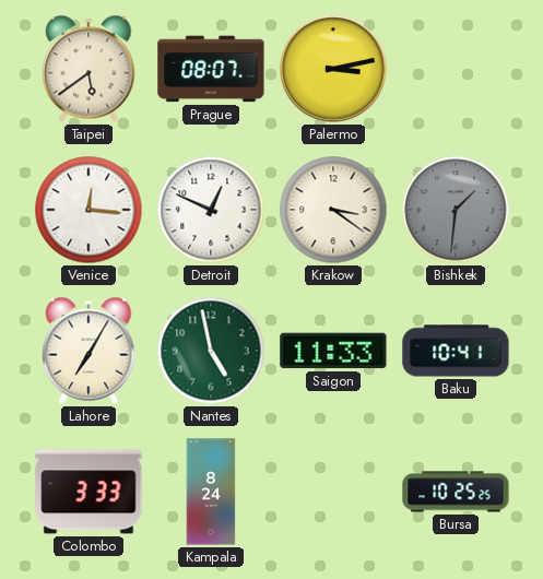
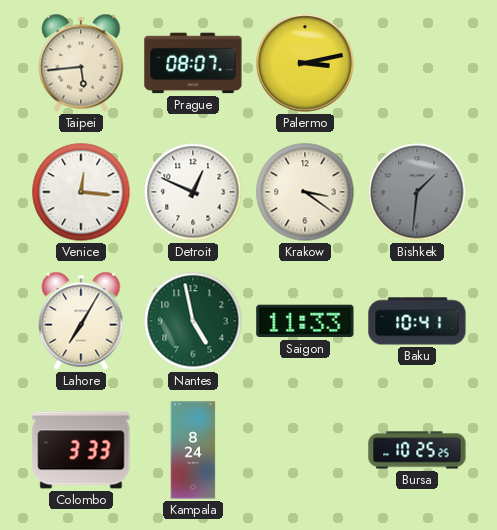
Taipei: 5:39 -> 5:44 (81, 63)
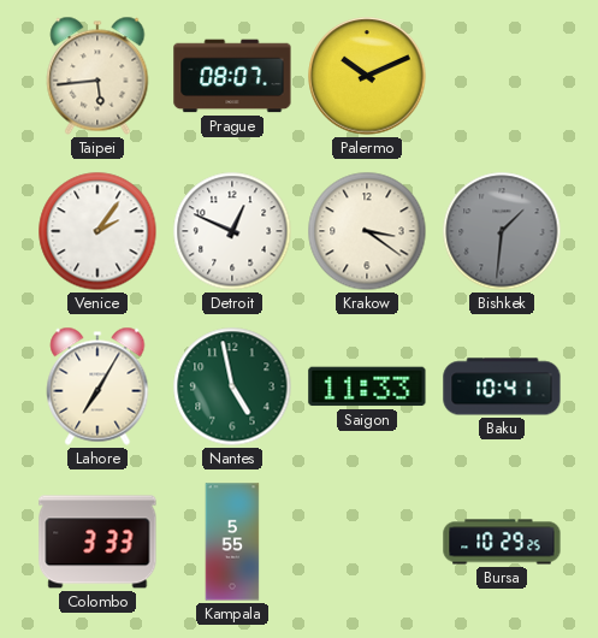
Palermo: 3:13 -> 10:11 (367, 76)
Venice: 12:16 -> 2:06 (97, 231)
Kampala: 8:24 -> 5:55 (232, 542)
Bursa: 10:25 -> 10:29 (502, 542)
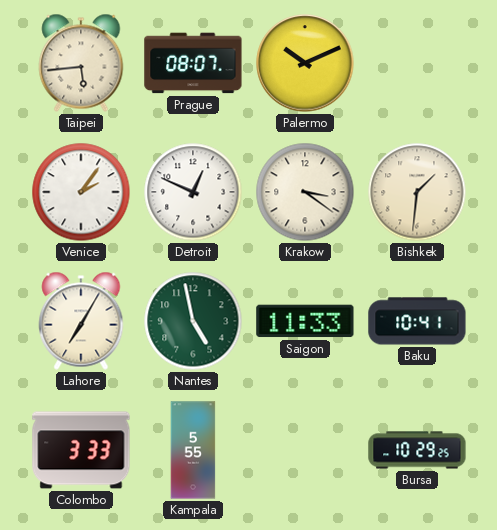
Bishkek dial: grey -> cream (417, 192)
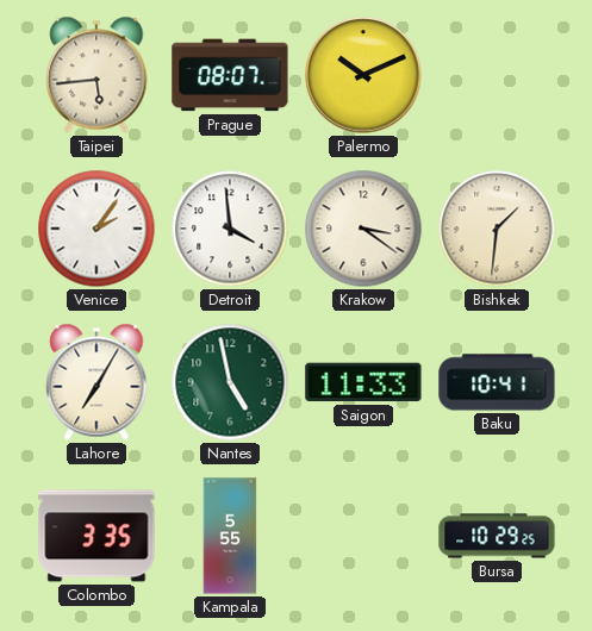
Detroit: 12:49 -> 3:59 (230, 229)
Colombo: 3:33 -> 3:35 (96, 536)
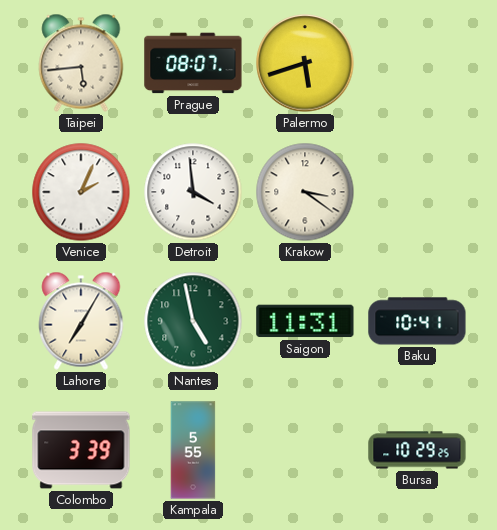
Palermo: 10:11 -> 5:42 (305, 63)
Venice: 2:06 -> 2:04 (81, 192)
Bishkek: 1:31 -> none (497, 229)
Saigon: 11:33 -> 11:31 (305, 321)
Colombo: 3:35 -> 3:39 (81, 450)
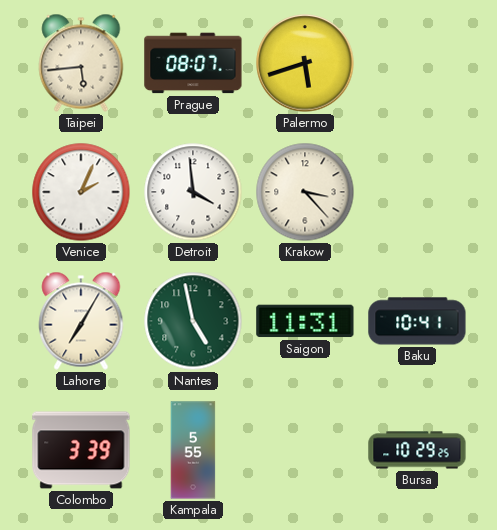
Krakow: 3:21 -> 3:23 (305, 192)
